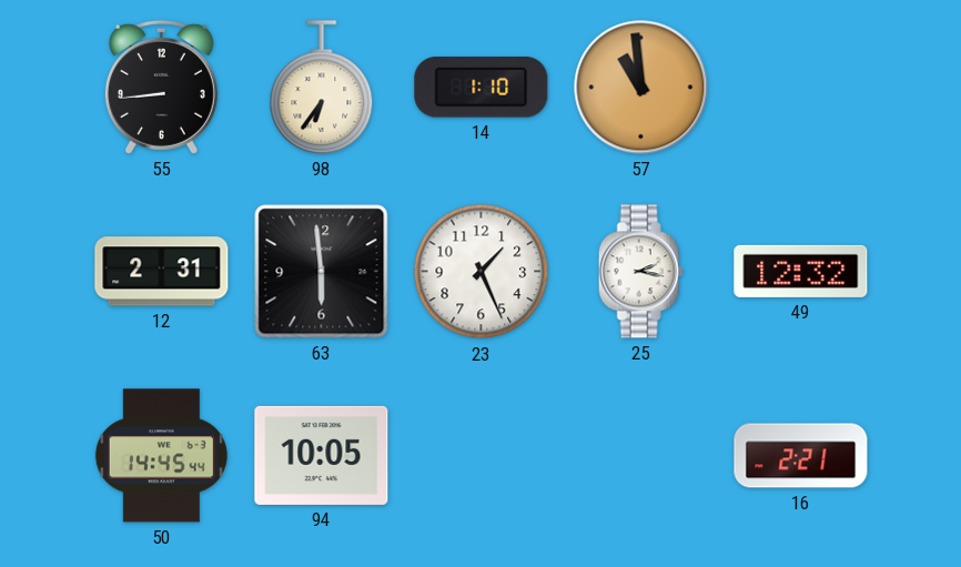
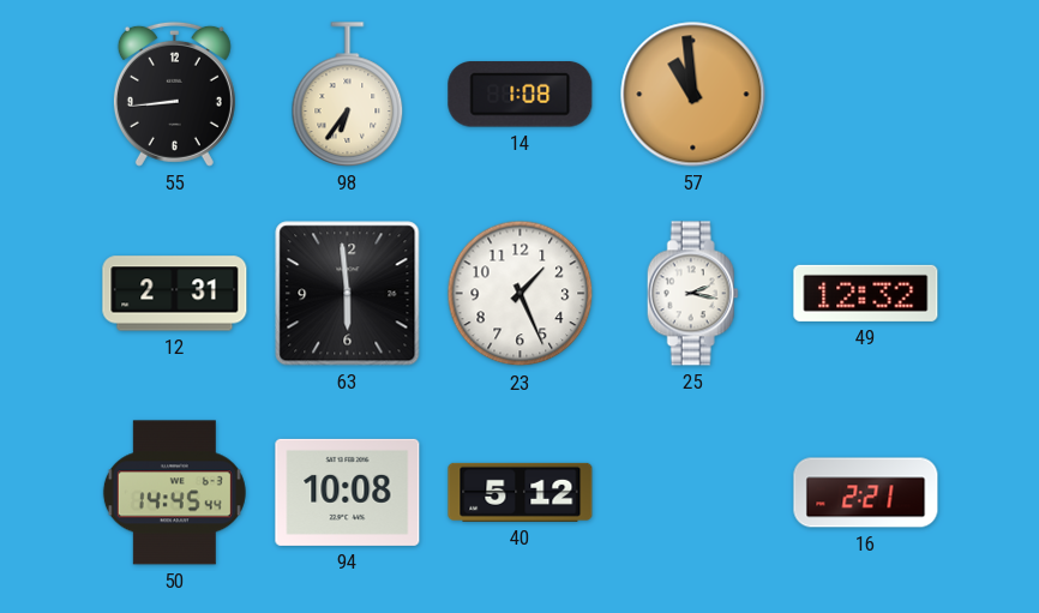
14: 1:10 -> 1:08 (521, 95)
94: 10:05 -> 10:08 (348, 492)
40: none -> 5:12 (521, 492)
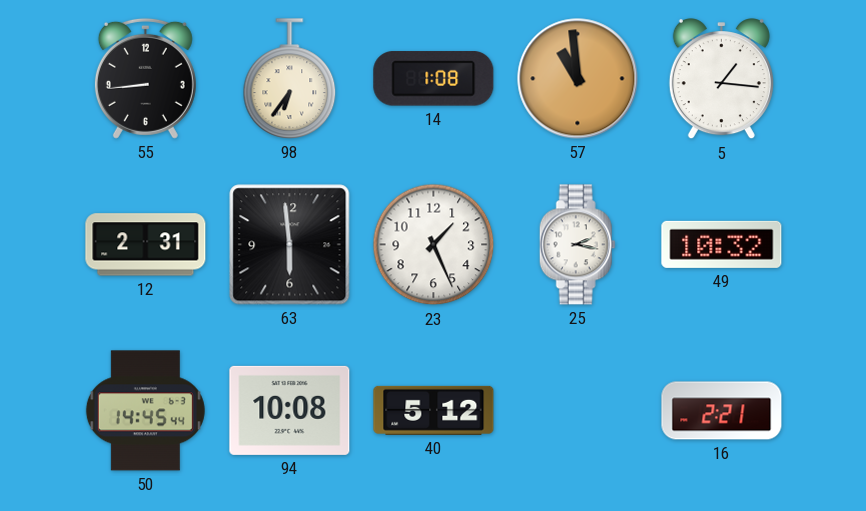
5: none -> 1:16 (721, 79)
49: 12:32 -> 10:32 (722, 244)
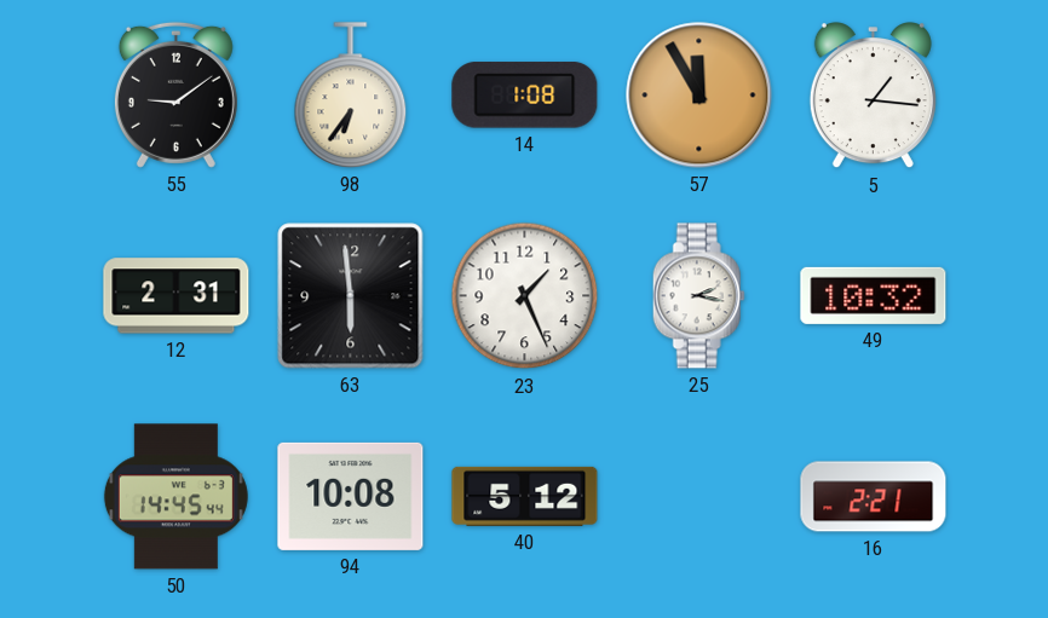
55: 8:44 -> 9:09 (175, 94)
57: 10:59 -> 11:55 (699, 96)
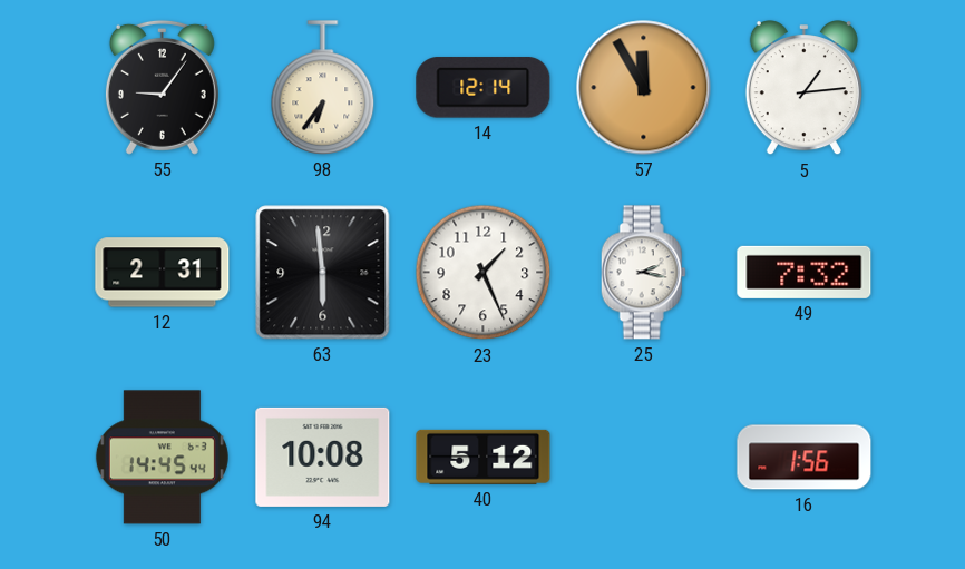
55: 9:09 -> 9:06 (162, 87)
14: 1:08 -> 12:14 (484, 88)
5: 1:16 -> 1:14 (803, 88)
49: 10:32 -> 7:32 (805, 272)
16: 2:21 -> 1:56 (805, 458)
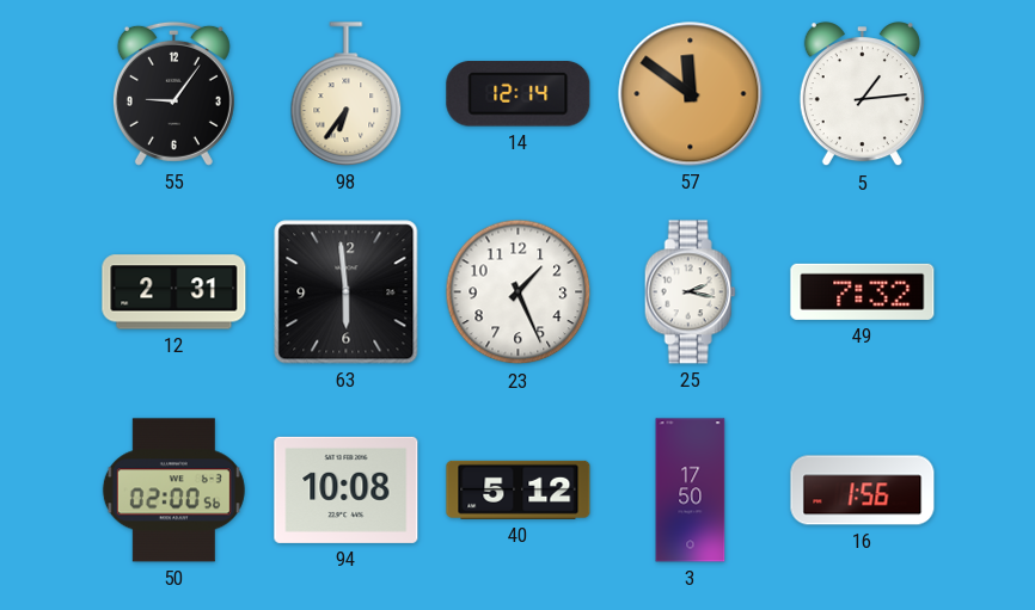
57: 11:55 -> 11:51 (691, 94)
50: 14:45 -> 02:00 (173, 491)
3: none -> 17:50 (691, 491)
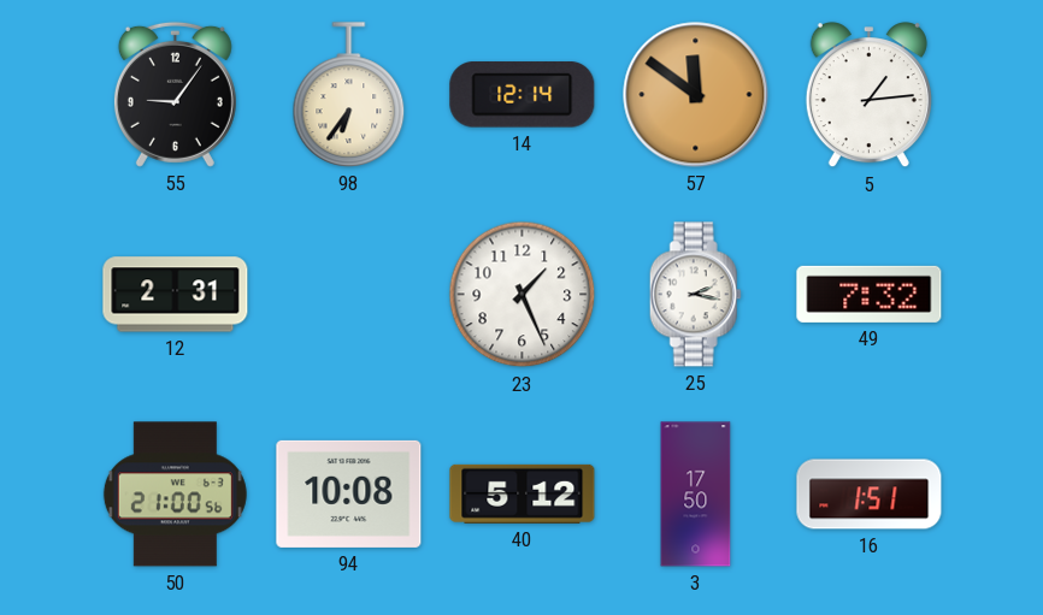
63: 5:59 -> none (347, 292)
50: 02:00 -> 21:00 (175, 495)
16: 1:56 -> 1:51 (870, 495)
